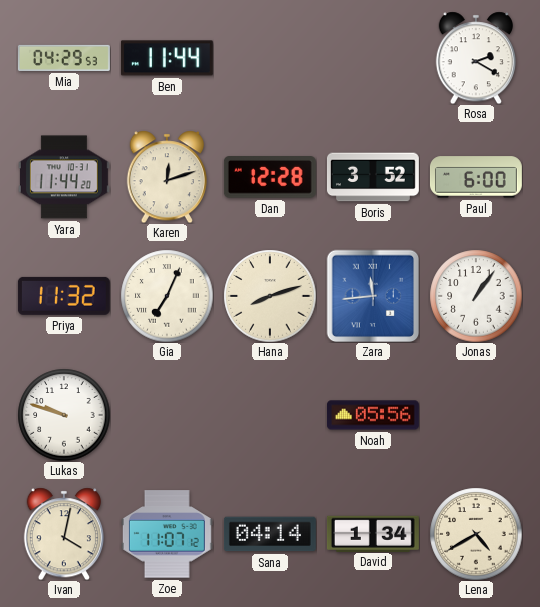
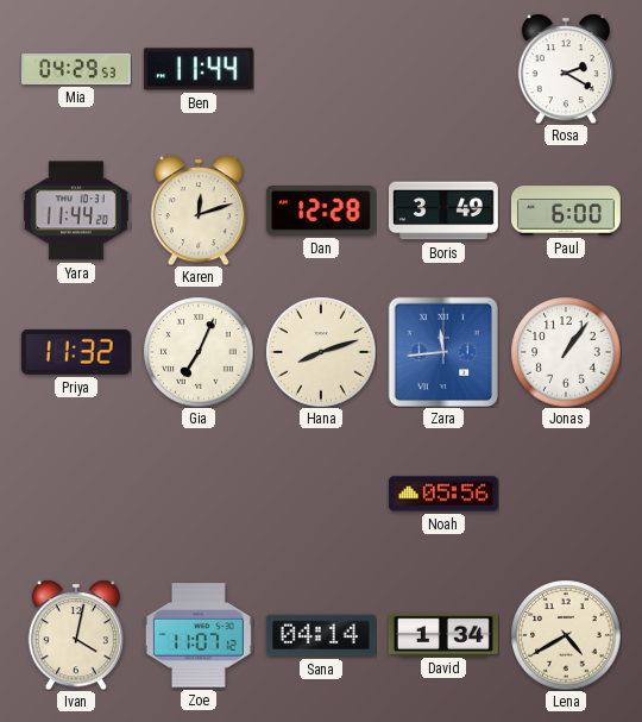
Boris: 3:52 -> 3:49 (443, 211)
Lukas: 9:48 -> none (64, 415)
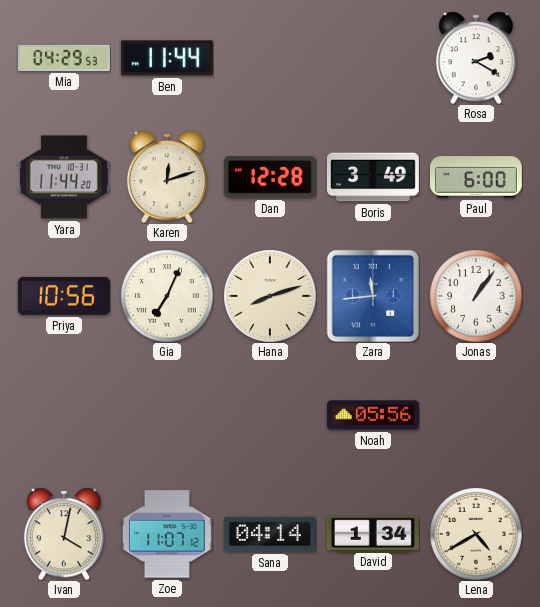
Priya: 11:32 -> 10:56 (64, 296)
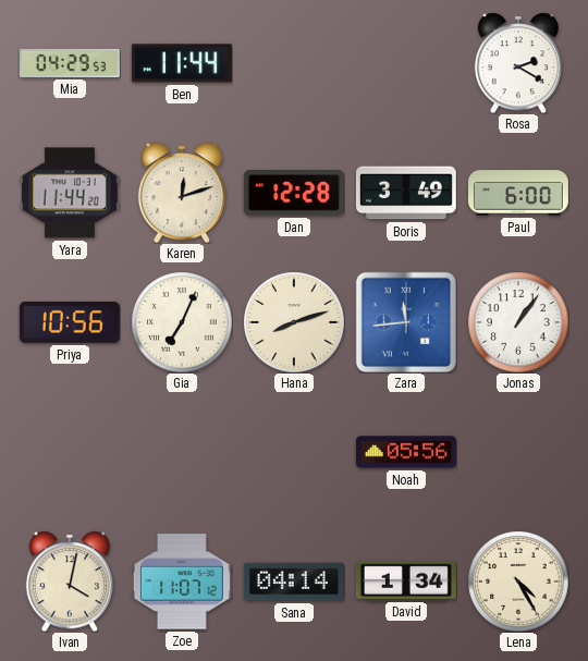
Lena: 4:40 -> 4:25 (518, 582)
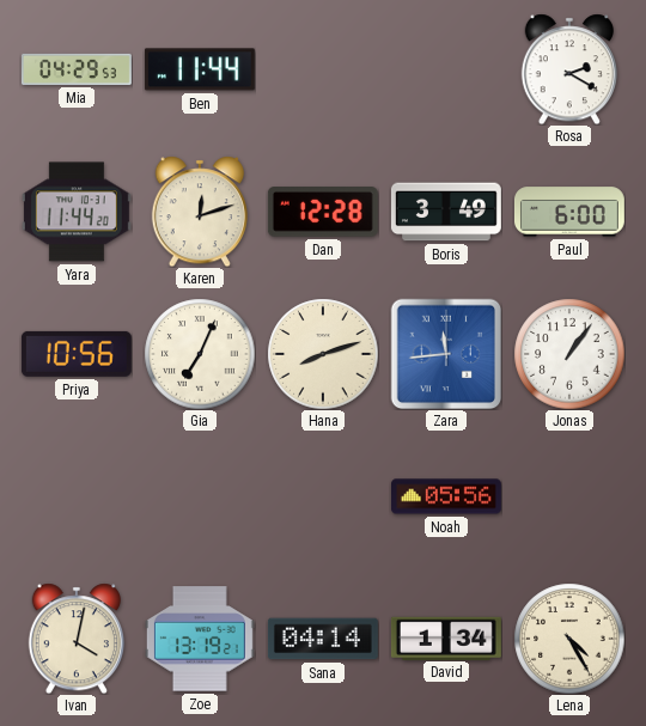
Zoe: 11:07 -> 13:19 (200, 639)
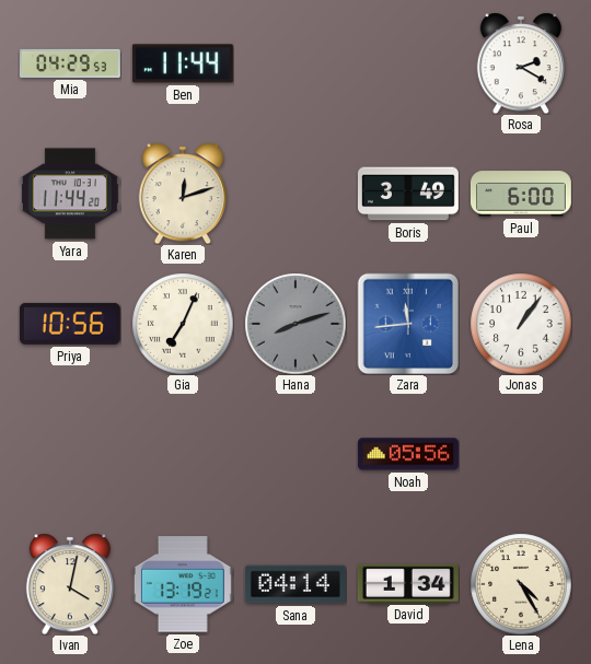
Dan: 12:28 -> none (323, 213)
Hana dial: cream -> grey (296, 324)
